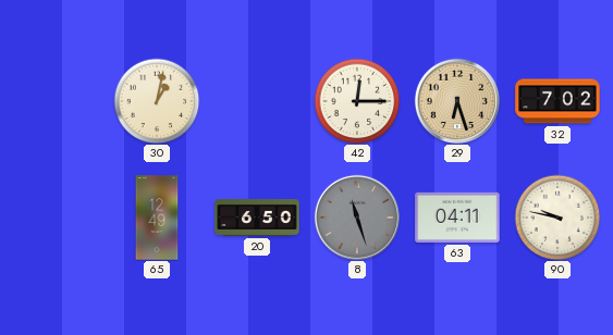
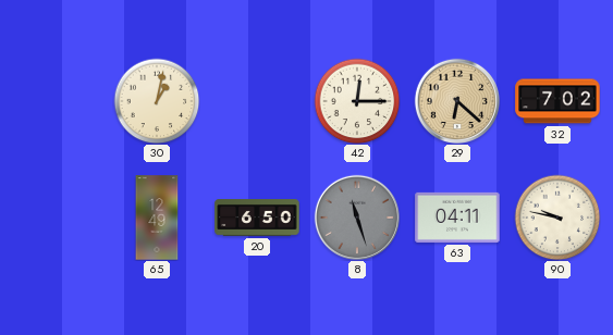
29: 6:27 -> 6:22 (456, 100)
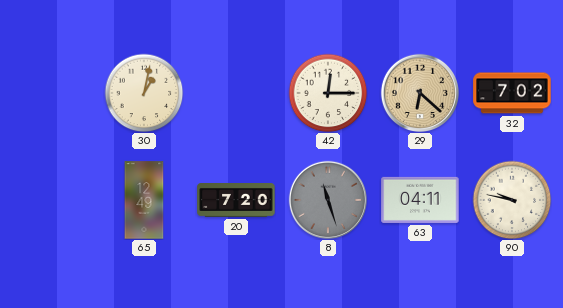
20: 6:50 -> 7:20 (236, 201)
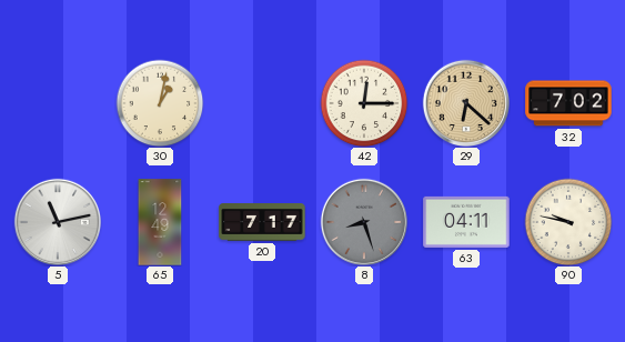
5: none -> 11:13 (57, 221)
20: 7:20 -> 7:17 (262, 223)
8: 11:27 -> 8:27 (363, 221)
